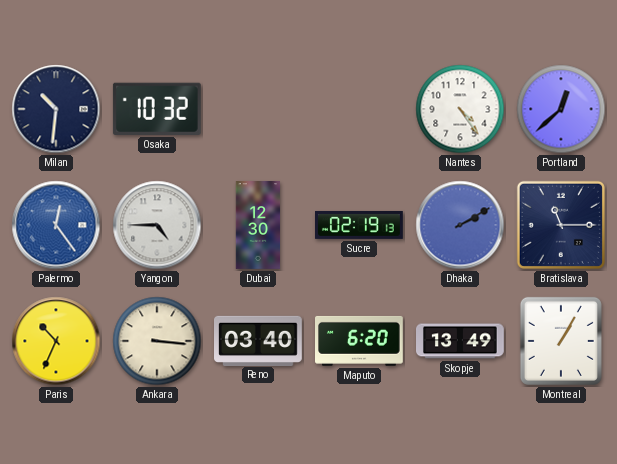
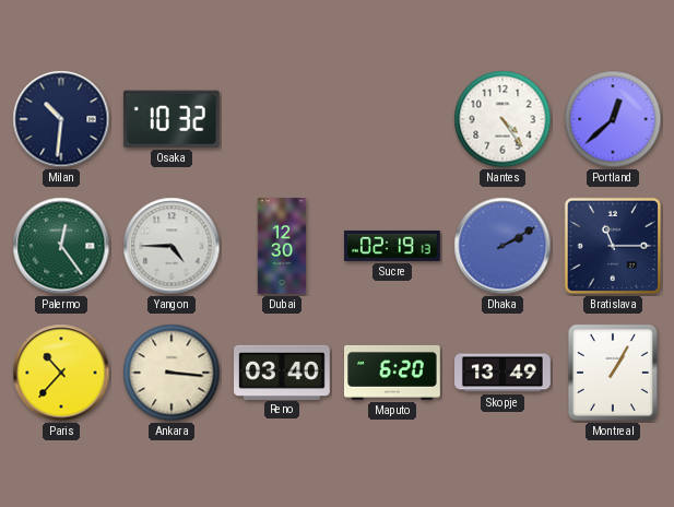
Palermo dial: blue -> green (61, 246)
Paris: 10:34 -> 10:37 (61, 373)
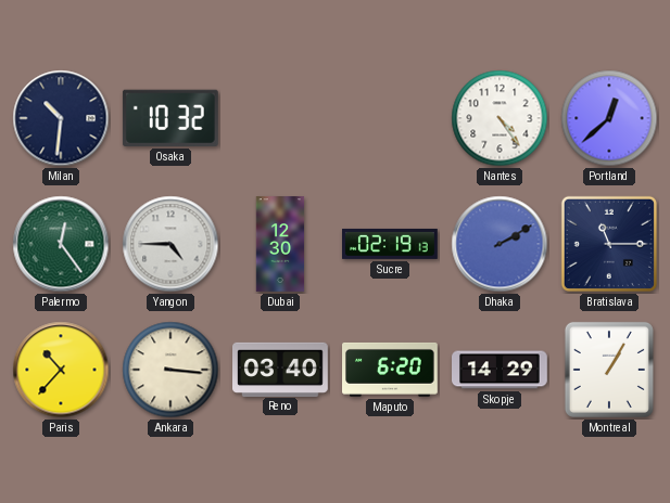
Skopje: 13:49 -> 14:29 (501, 370)
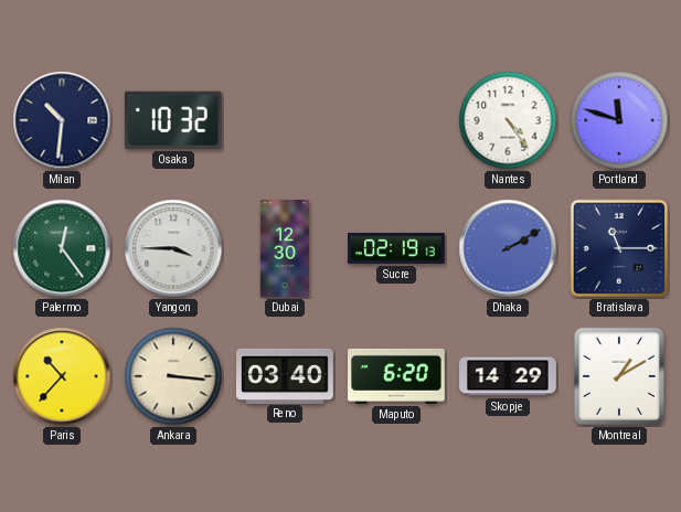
Portland: 12:38 -> 11:48 (619, 120)
Yangon: 4:45 -> 3:45 (173, 248)
Montreal: 1:05 -> 1:10 (619, 376)
